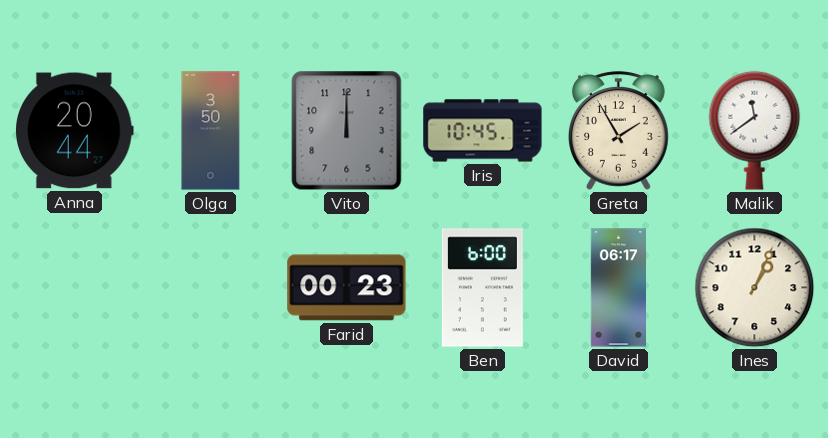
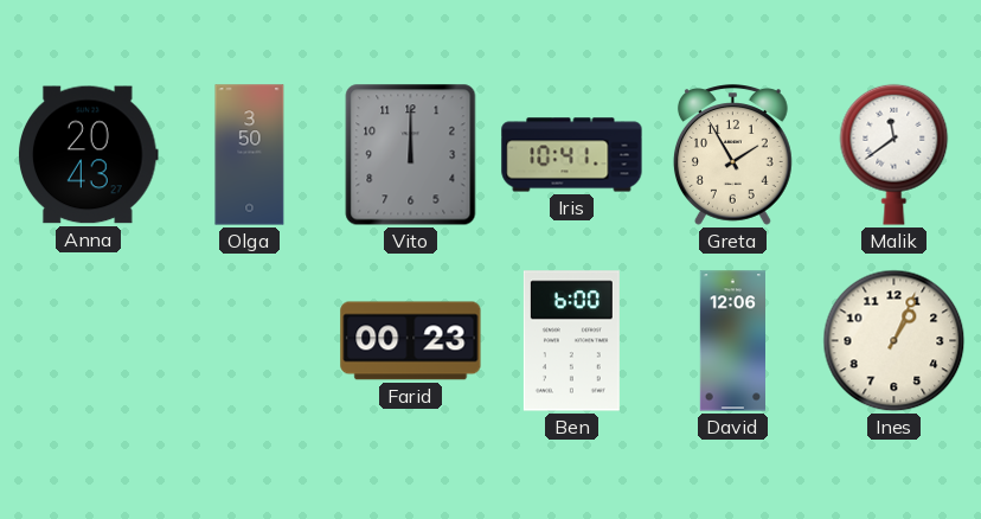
Anna: 20:44 -> 20:43 (89, 155)
Iris: 10:45 -> 10:41 (572, 155)
David: 06:17 -> 12:06 (732, 341)
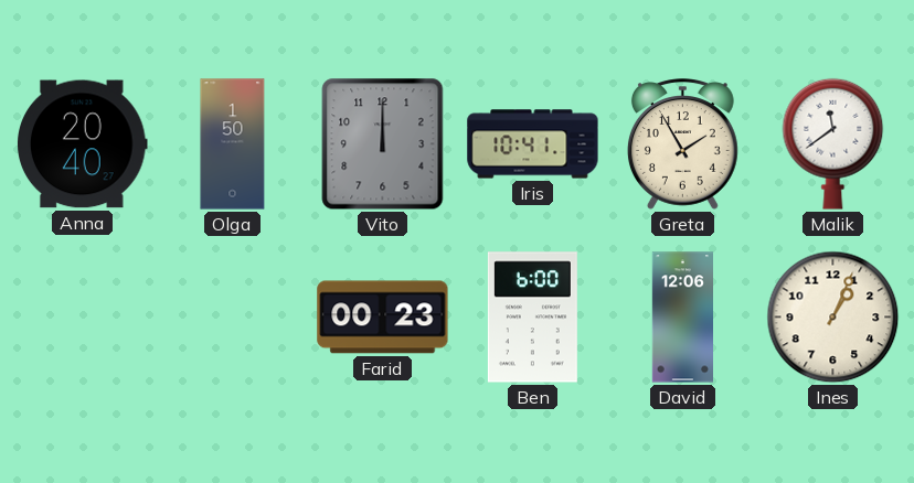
Anna: 20:43 -> 20:40 (83, 144)
Olga: 3:50 -> 1:50 (233, 144)
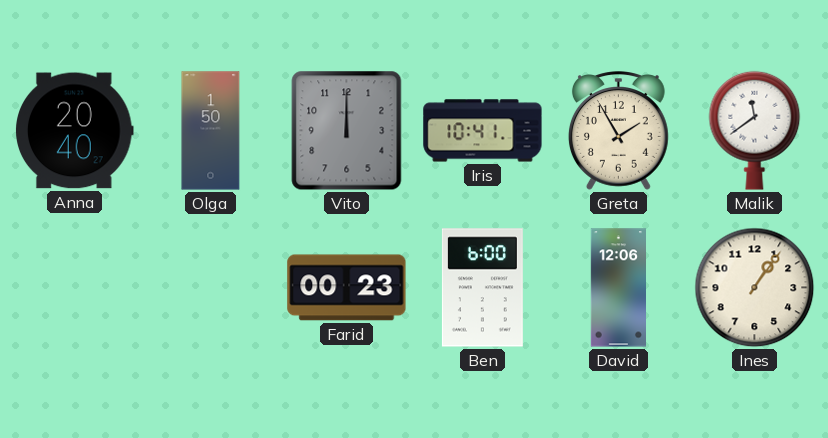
Ines: 1:04 -> 1:06 (755, 288)
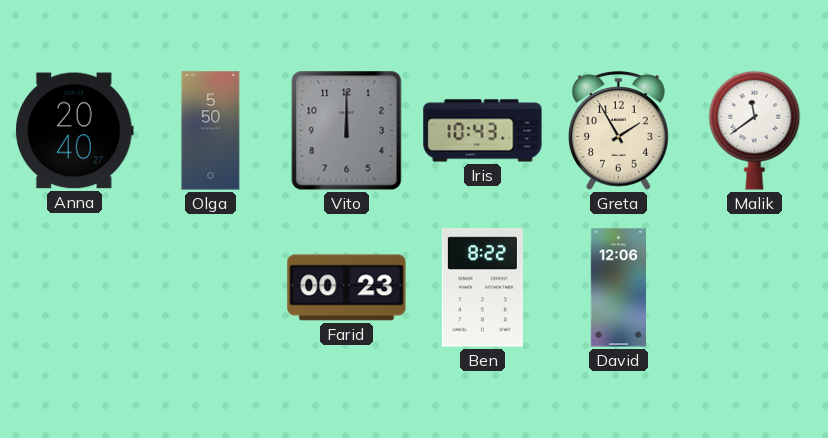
Olga: 1:50 -> 5:50 (211, 131)
Iris: 10:41 -> 10:43 (483, 131)
Ben: 6:00 -> 8:22 (482, 288)
Ines: 1:06 -> none (755, 288)
